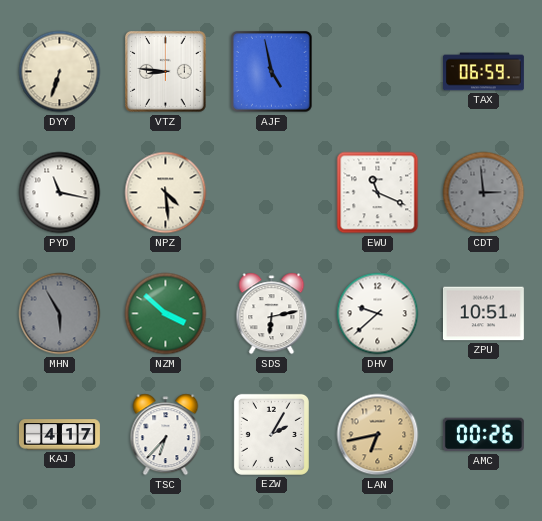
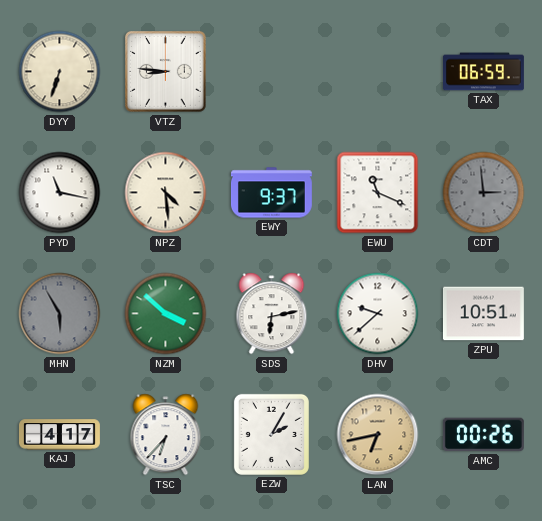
AJF: 4:58 -> none (272, 72)
EWY: none -> 9:37 (272, 193)
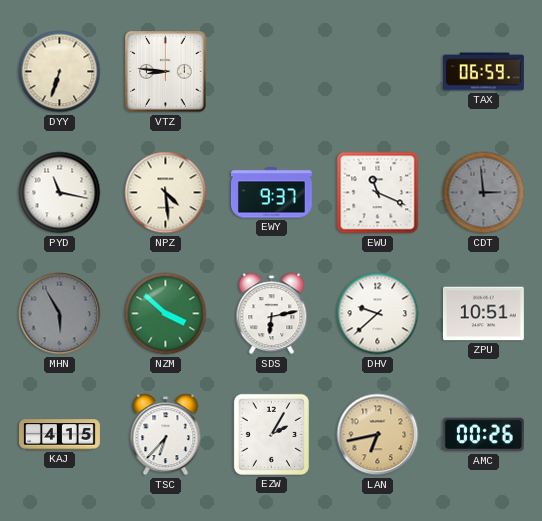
KAJ: 4:17 -> 4:15 (60, 435)
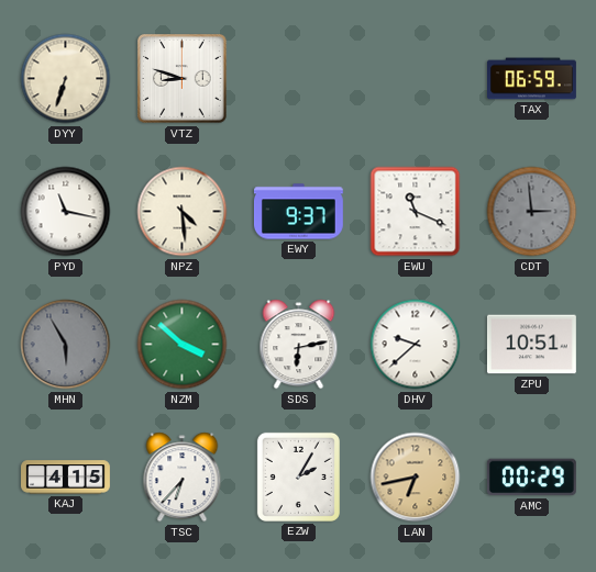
VTZ: 8:46 -> 8:48 (183, 79)
AMC: 00:26 -> 00:29 (531, 478)
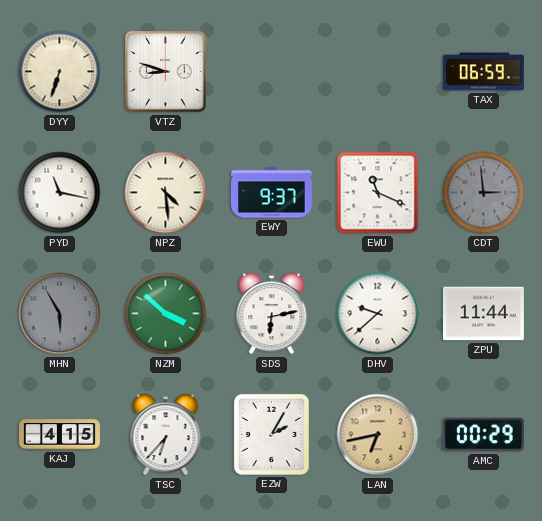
ZPU: 10:51 -> 11:44 (483, 314)
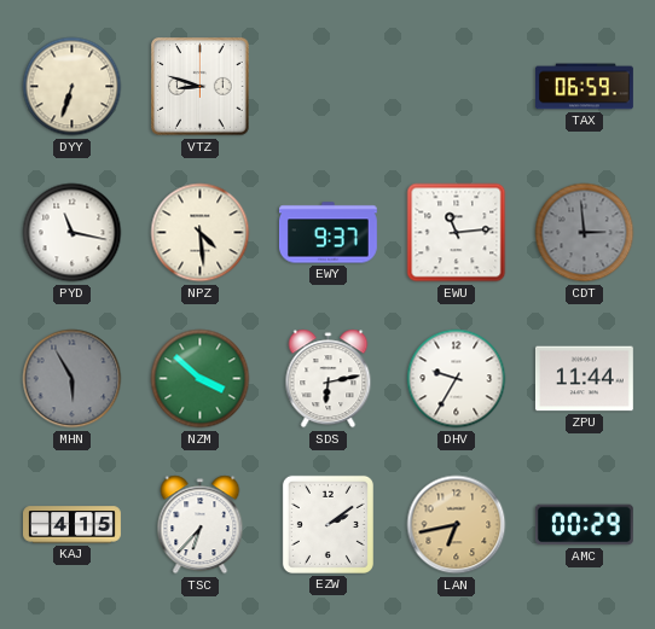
EWU: 11:19 -> 11:14 (457, 233)
DHV: 9:38 -> 9:35 (457, 379)
EZW: 2:05 -> 2:09 (327, 524)
